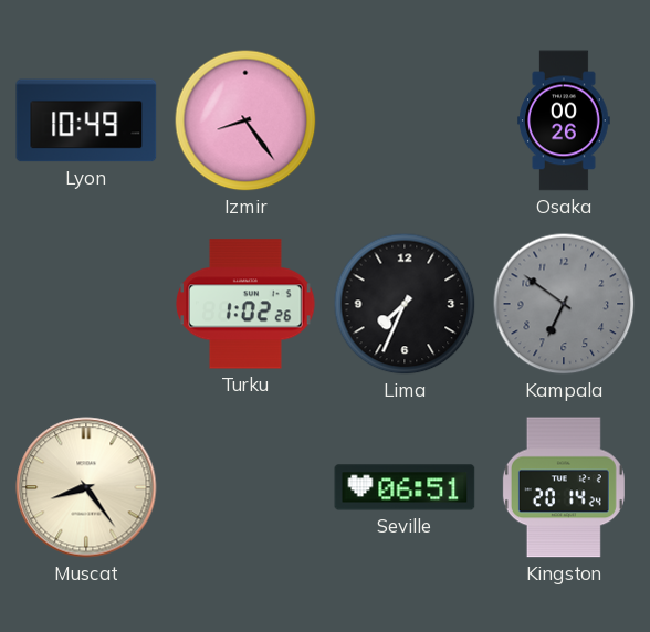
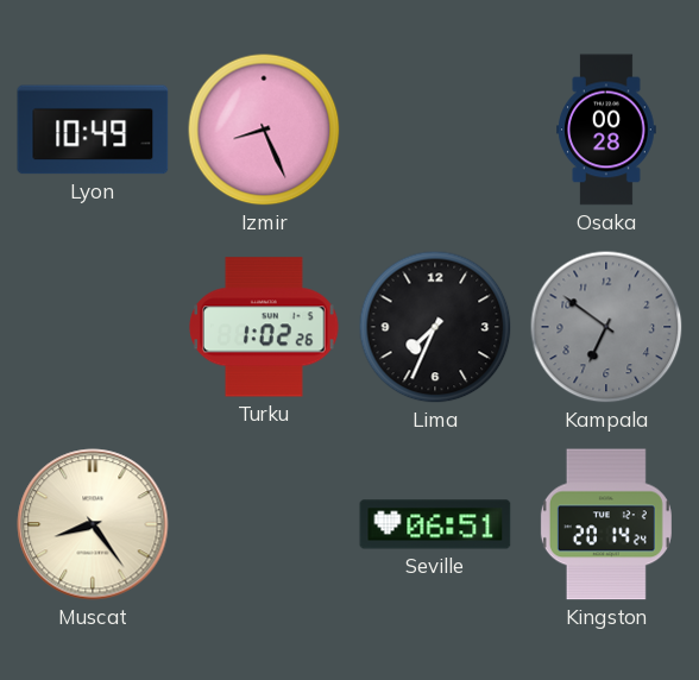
Izmir: 8:24 -> 8:26 (264, 130)
Osaka: 00:26 -> 00:28 (606, 130)
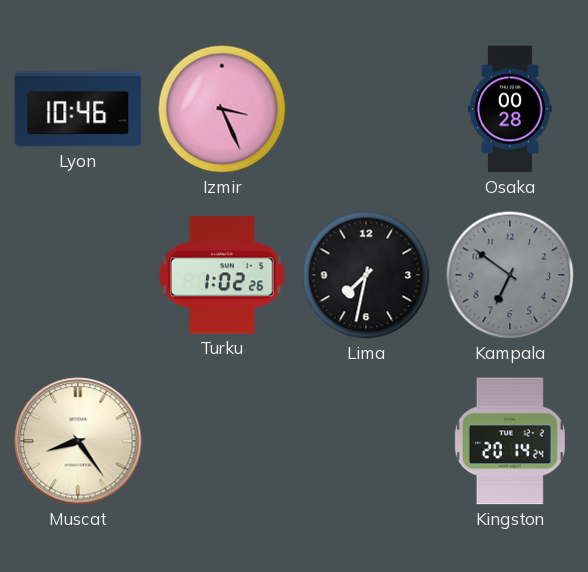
Lyon: 10:49 -> 10:46 (78, 109)
Izmir: 8:26 -> 3:26 (222, 109)
Lima: 7:34 -> 7:32 (366, 275)
Seville: 06:51 -> none (435, 524)
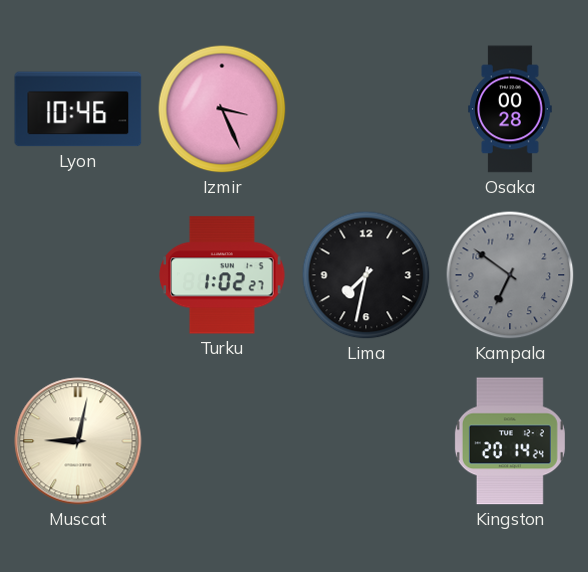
Turku: 1:02:26 -> 1:02:27 (222, 275)
Muscat: 8:24 -> 9:02 (78, 441)
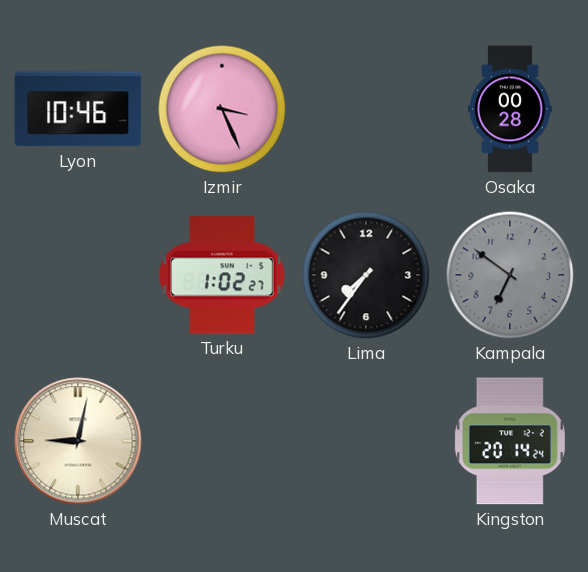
Lima: 7:32 -> 7:36 (366, 275)
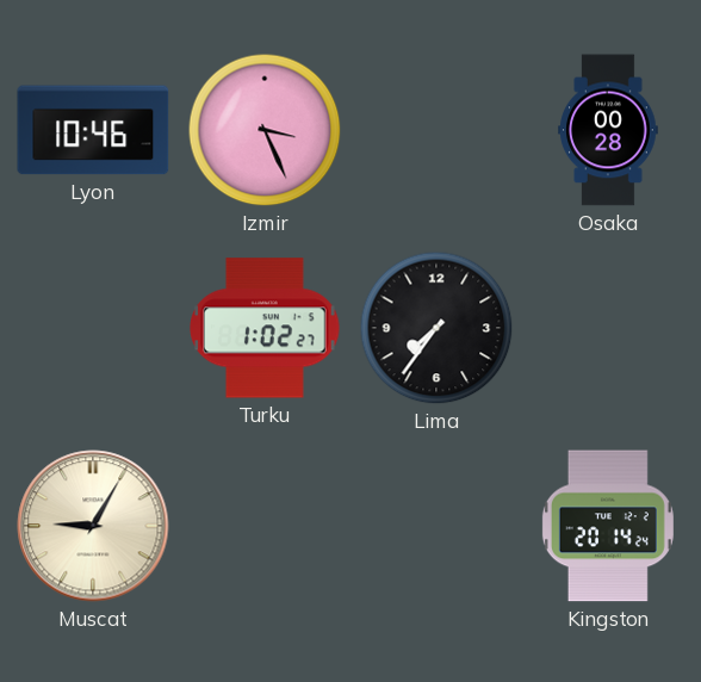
Kampala: 6:51 -> none (510, 275)
Muscat: 9:02 -> 9:05 (93, 526)
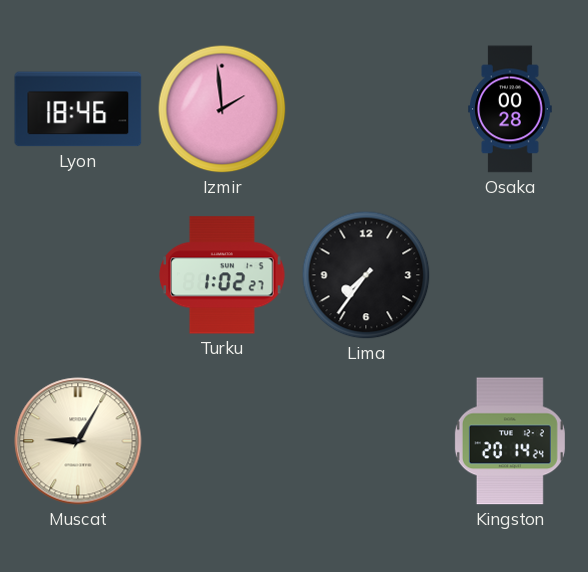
Lyon: 10:46 -> 18:46 (78, 109)
Izmir: 3:26 -> 1:59 (222, 109)
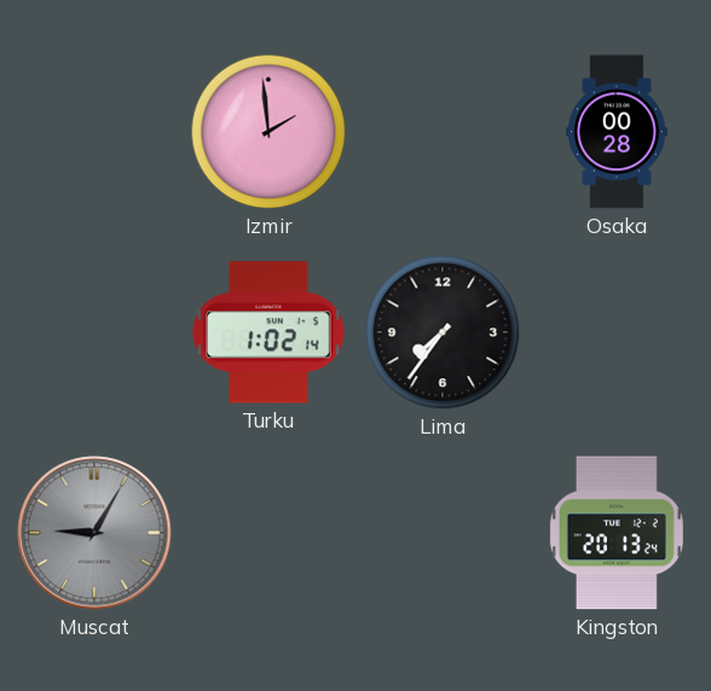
Lyon: 18:46 -> none (78, 109)
Turku: 1:02:27 -> 1:02:14 (268, 332)
Muscat dial: cream -> grey (94, 533)
Kingston: 20:14 -> 20:13 (617, 533)
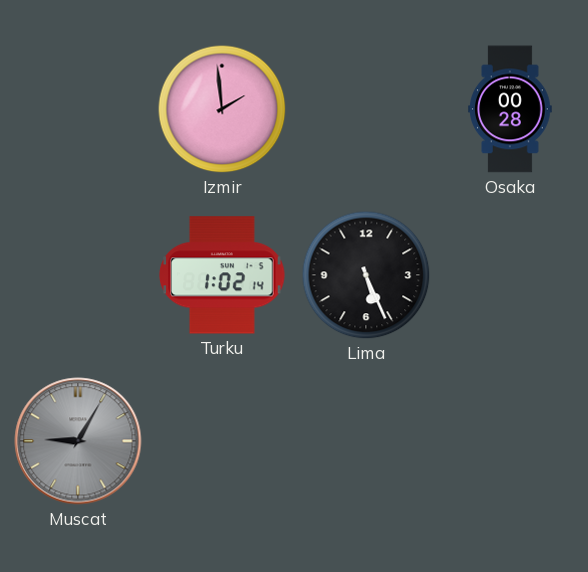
Lima: 7:36 -> 5:26 (366, 275)
Kingston: 20:13 -> none (617, 533)
